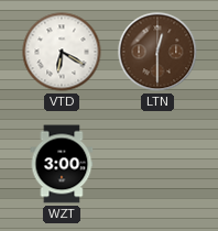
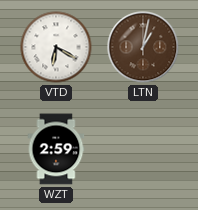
LTN: 12:30 -> 1:02 (143, 47)
WZT: 3:00 -> 2:59 (56, 149)
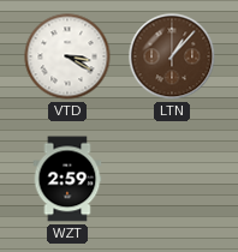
VTD: 6:20 -> 3:20 (67, 56)
LTN: 1:02 -> 1:07 (172, 56)
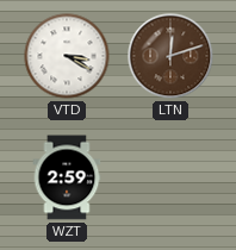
LTN: 1:07 -> 12:12 (170, 56)
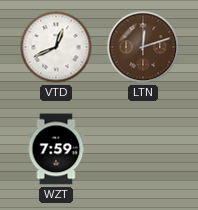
VTD: 3:20 -> 12:41 (56, 47)
WZT: 2:59 -> 7:59 (56, 149)
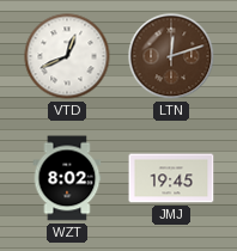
WZT: 7:59 -> 8:02 (67, 178)
JMJ: none -> 19:45 (171, 178)
